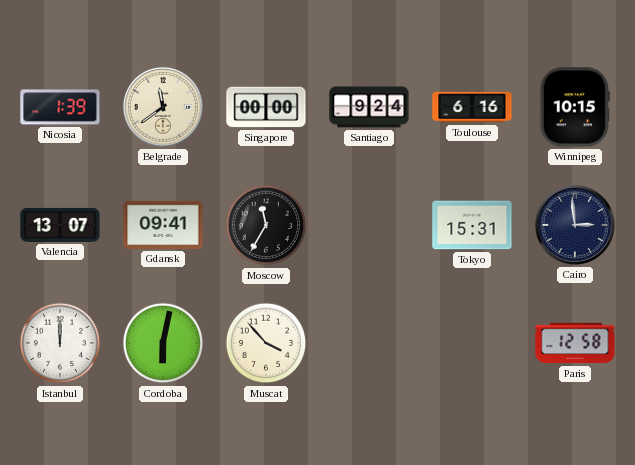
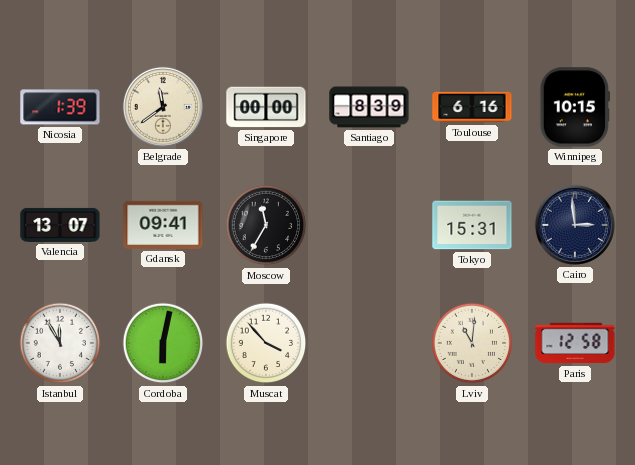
Santiago: 9:24 -> 8:39 (369, 107)
Istanbul: 12:00 -> 11:55 (60, 343)
Lviv: none -> 11:01 (472, 343)
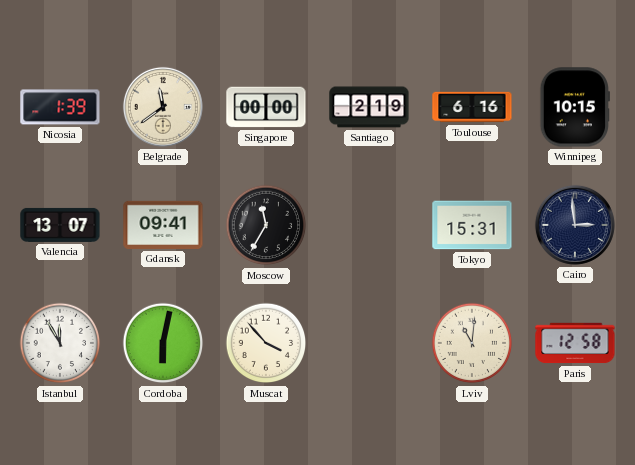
Santiago: 8:39 -> 2:19 (369, 107)
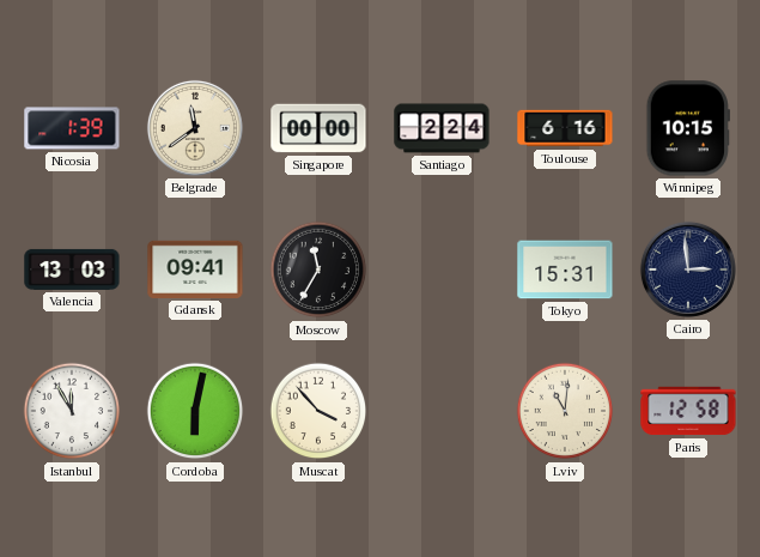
Santiago: 2:19 -> 2:24 (442, 128)
Valencia: 13:07 -> 13:03 (72, 270)
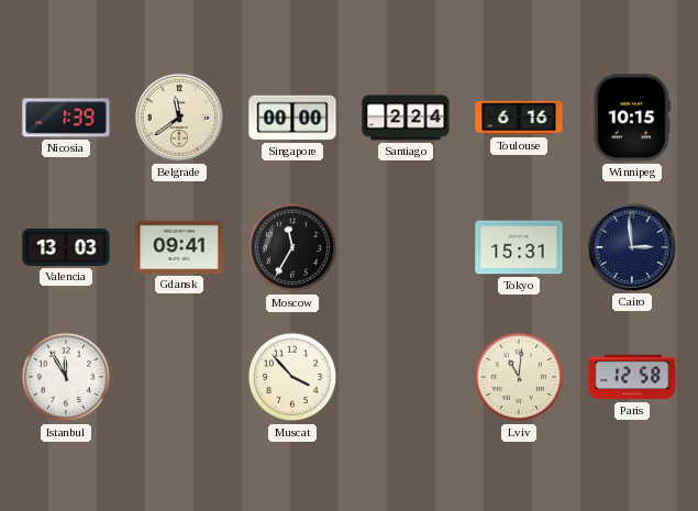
Cordoba: 6:02 -> none (195, 411)
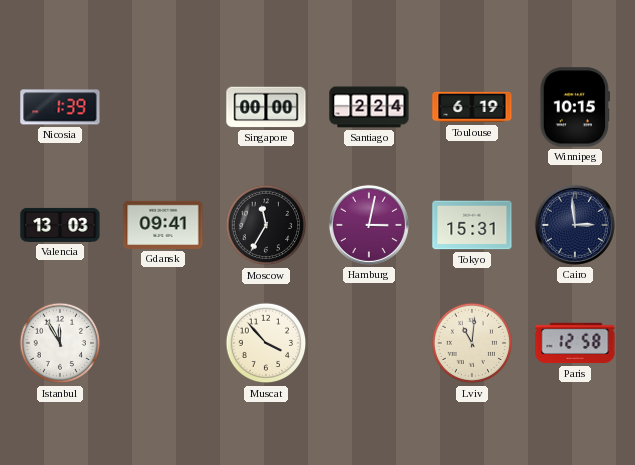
Belgrade: 11:39 -> none (179, 118)
Toulouse: 6:16 -> 6:19 (472, 107)
Hamburg: none -> 3:02 (369, 225)
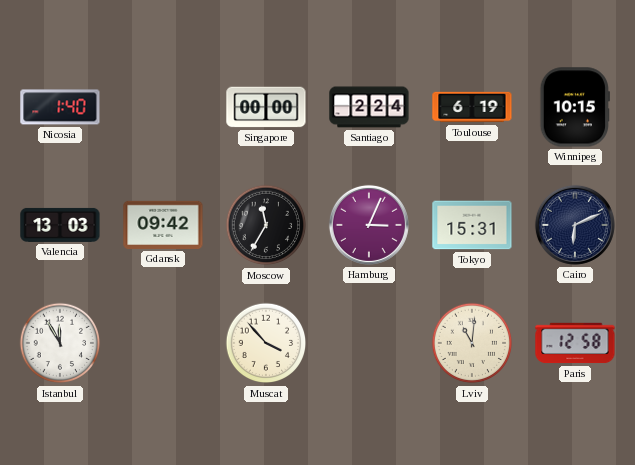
Nicosia: 1:39 -> 1:40 (60, 107)
Gdansk: 09:41 -> 09:42 (163, 225)
Hamburg: 3:02 -> 3:04 (369, 225)
Cairo: 2:59 -> 6:11 (575, 225)
